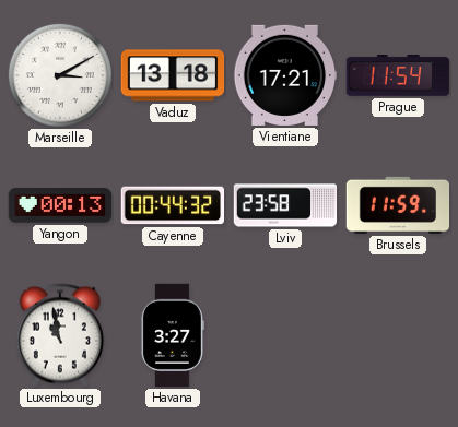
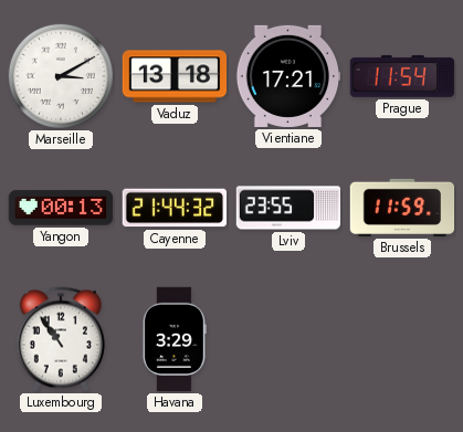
Cayenne: 00:44 -> 21:44 (175, 208)
Lviv: 23:58 -> 23:55 (288, 208)
Luxembourg: 10:58 -> 10:54 (61, 339)
Havana: 3:27 -> 3:29 (175, 339)
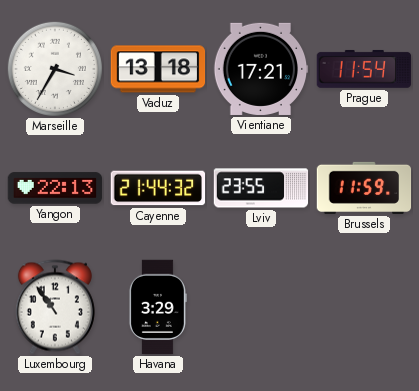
Marseille: 3:10 -> 3:35 (55, 69)
Yangon: 00:13 -> 22:13 (55, 188)
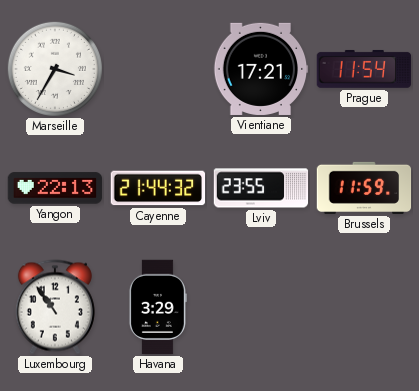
Vaduz: 13:18 -> none (158, 69)
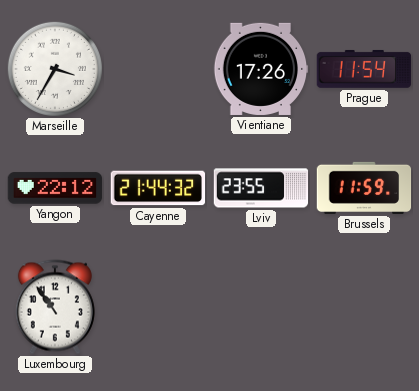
Vientiane: 17:21 -> 17:26 (261, 69)
Yangon: 22:13 -> 22:12 (55, 188)
Havana: 3:29 -> none (158, 307)
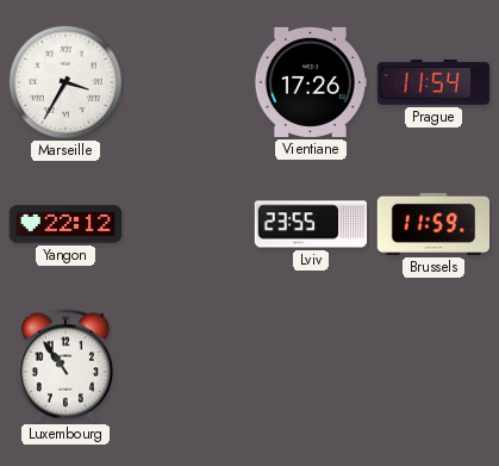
Cayenne: 21:44 -> none (158, 188)
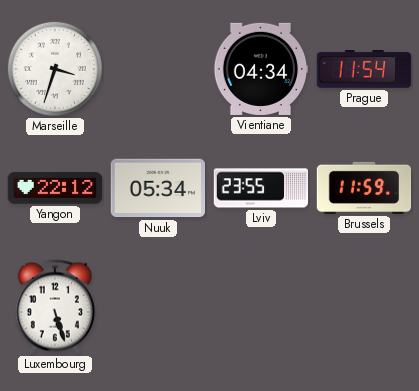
Marseille: 3:35 -> 3:33 (55, 69)
Vientiane: 17:26 -> 04:34 (261, 69)
Nuuk: none -> 05:34 (158, 188)
Luxembourg: 10:54 -> 5:27 (55, 307)
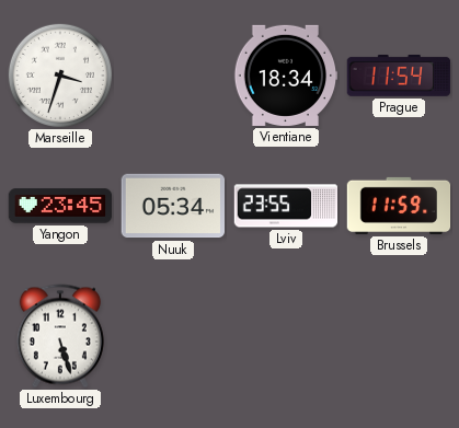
Vientiane: 04:34 -> 18:34 (286, 76)
Yangon: 22:12 -> 23:45 (60, 206)
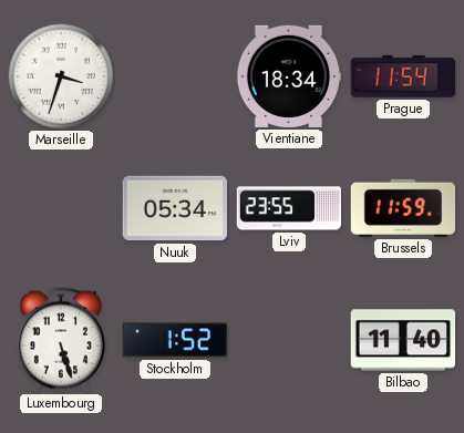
Yangon: 23:45 -> none (60, 206)
Stockholm: none -> 1:52 (174, 340)
Bilbao: none -> 11:40 (403, 340)
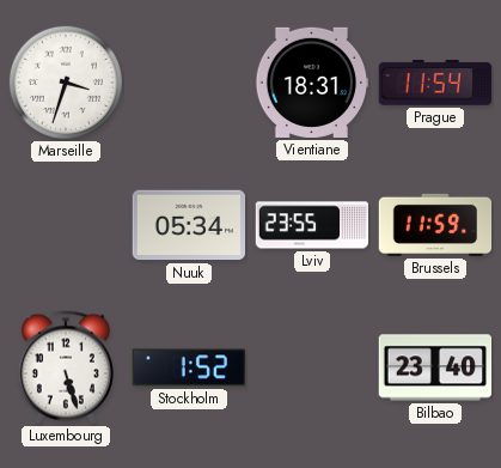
Vientiane: 18:34 -> 18:31 (312, 83)
Bilbao: 11:40 -> 23:40 (435, 367)
